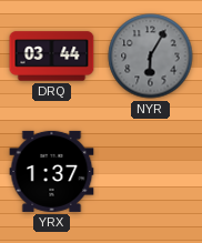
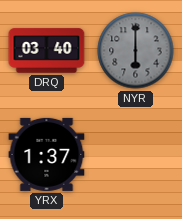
DRQ: 03:44 -> 03:40 (47, 51)
NYR: 6:05 -> 6:00 (136, 51)
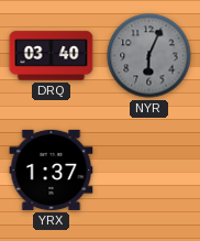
NYR: 6:00 -> 6:04 (149, 56)
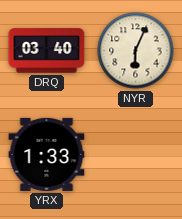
NYR dial: grey -> cream (136, 51)
YRX: 1:37 -> 1:33 (47, 154)
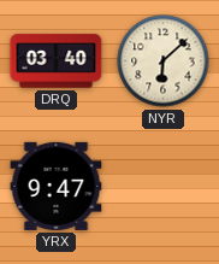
NYR: 6:04 -> 6:08 (164, 61)
YRX: 1:33 -> 9:47 (57, 186)
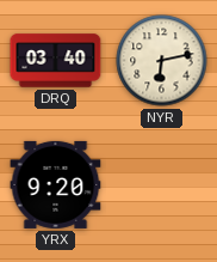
NYR: 6:08 -> 6:13 (162, 61)
YRX: 9:47 -> 9:20 (56, 184)
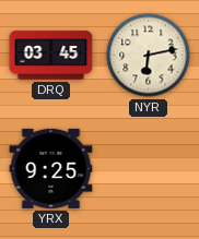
DRQ: 03:40 -> 03:45 (51, 56)
YRX: 9:20 -> 9:25 (51, 168)
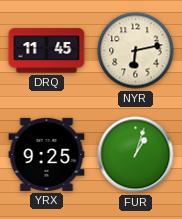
DRQ: 03:45 -> 11:45 (47, 51)
FUR: none -> 1:03 (136, 155)
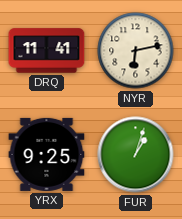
DRQ: 11:45 -> 11:41 (47, 51)
